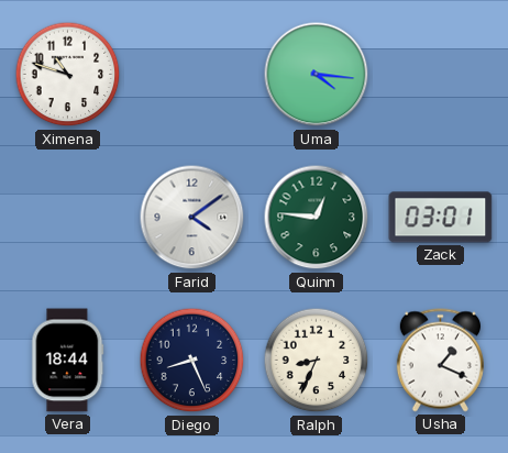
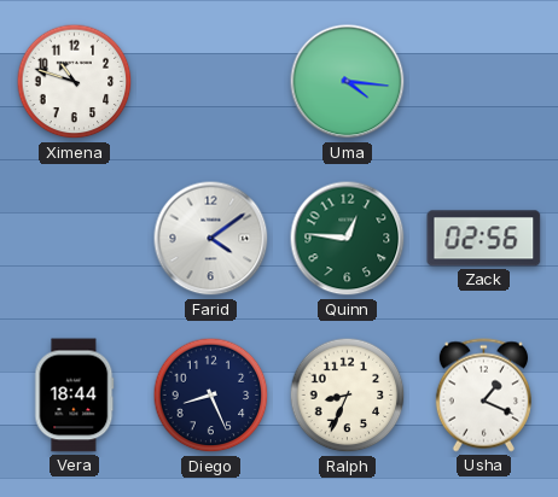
Zack: 03:01 -> 02:56 (484, 239)
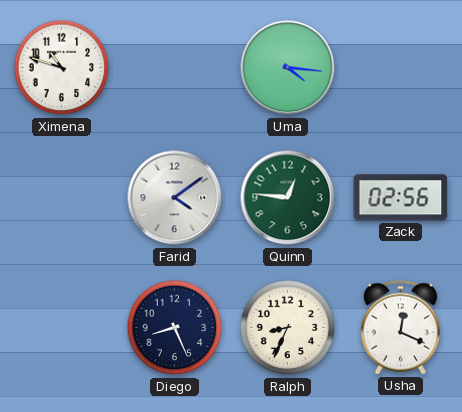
Vera: 18:44 -> none (75, 396)
Usha: 1:19 -> 12:19 (400, 328)
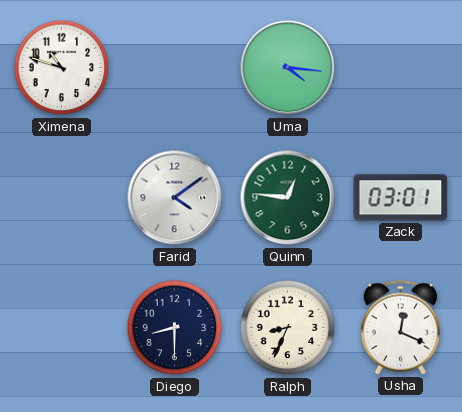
Zack: 02:56 -> 03:01 (401, 198)
Diego: 8:26 -> 8:30 (175, 328)
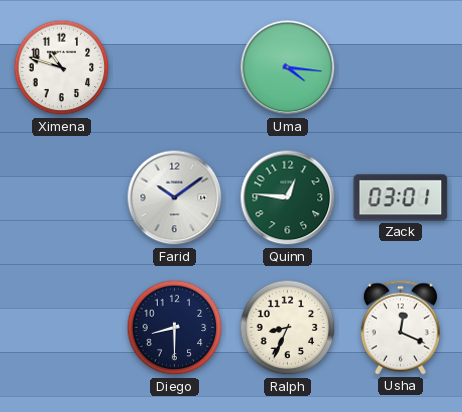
Farid: 4:09 -> 10:09 (175, 198)
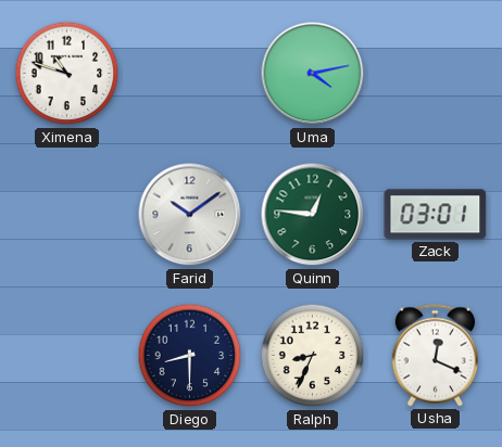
Uma: 4:16 -> 4:13 (313, 74)
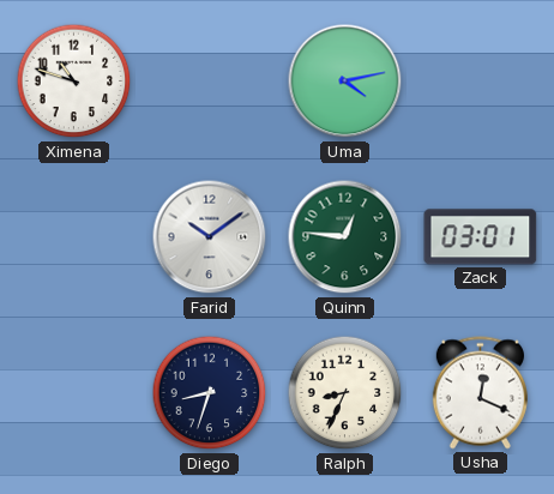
Diego: 8:30 -> 8:33 (210, 393)
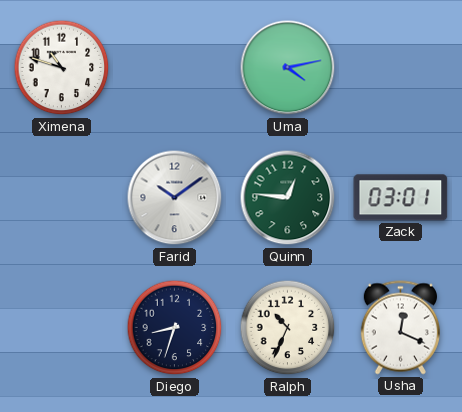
Ralph: 8:34 -> 10:34 (288, 328)
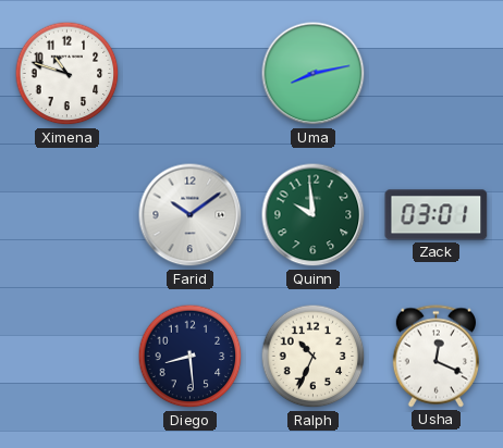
Uma: 4:13 -> 8:13 (314, 74)
Quinn: 12:46 -> 9:59 (314, 215)
Diego: 8:33 -> 8:29 (191, 357)
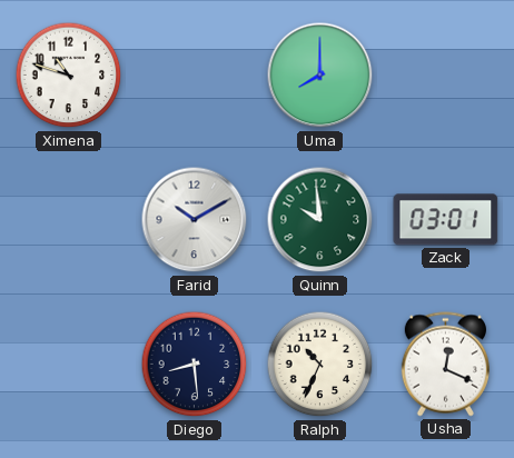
Uma: 8:13 -> 8:00 (320, 76)
Farid: 10:09 -> 10:10 (195, 220)
